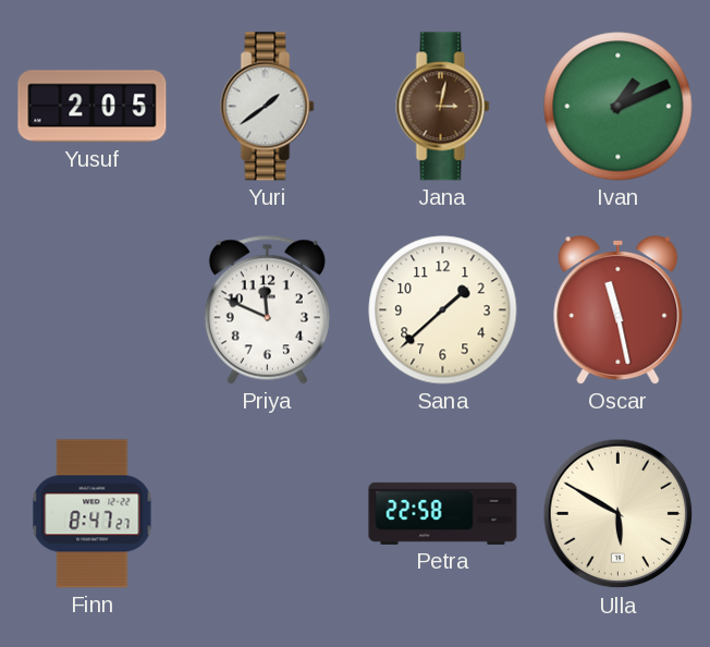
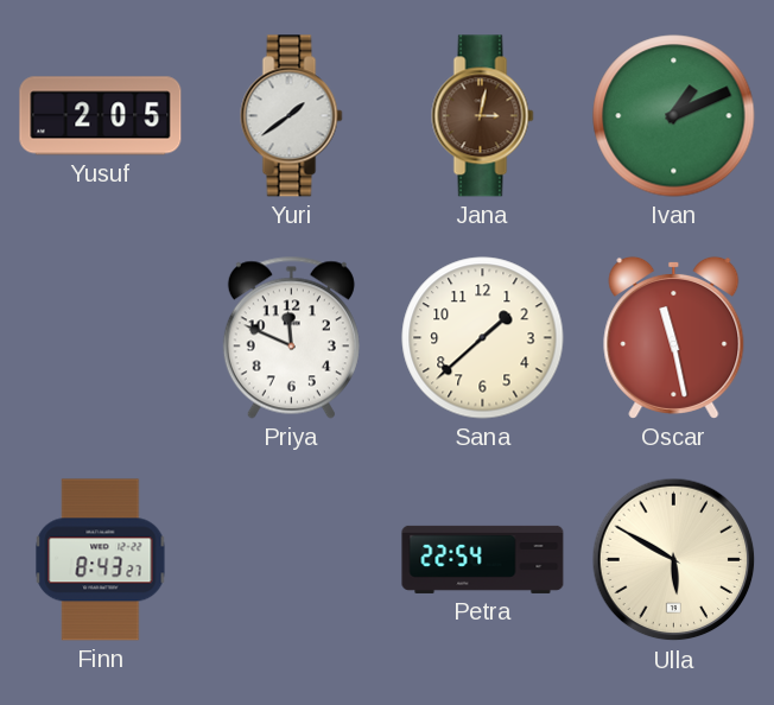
Finn: 8:47 -> 8:43 (101, 560)
Petra: 22:58 -> 22:54 (483, 559)
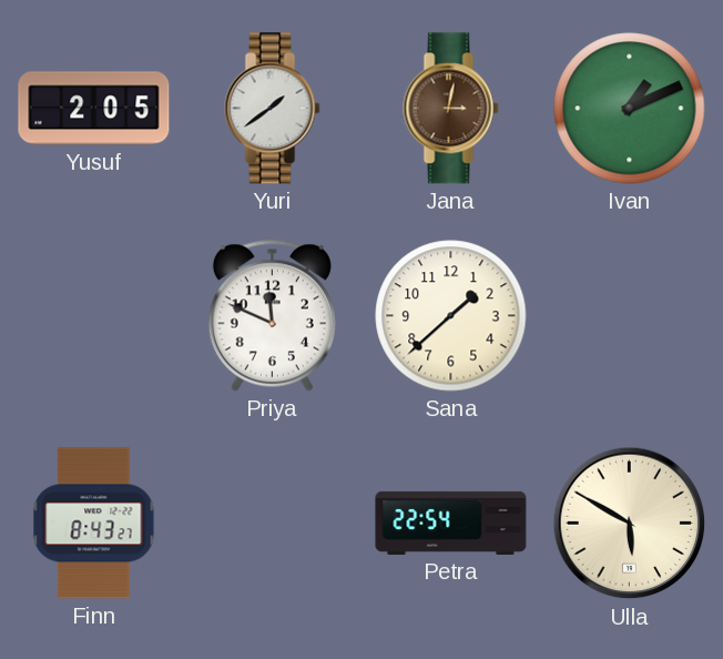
Oscar: 11:28 -> none (674, 337)
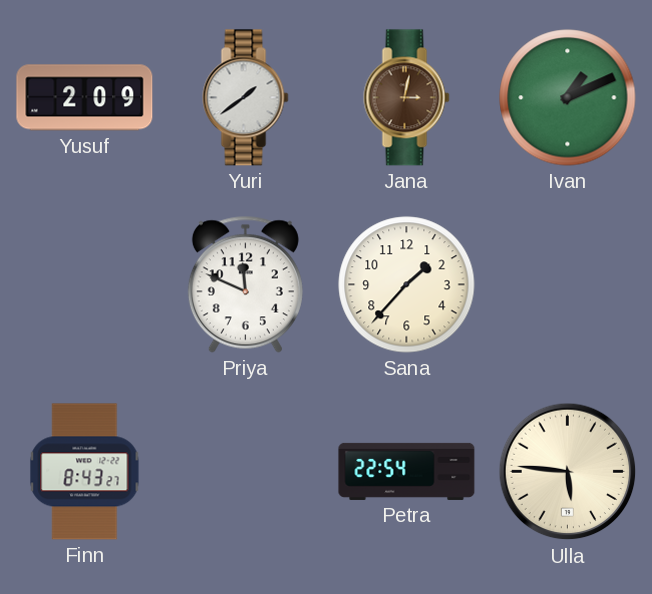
Yusuf: 2:05 -> 2:09 (85, 98)
Sana: 1:38 -> 1:37 (407, 285)
Ulla: 5:50 -> 5:46 (568, 472)
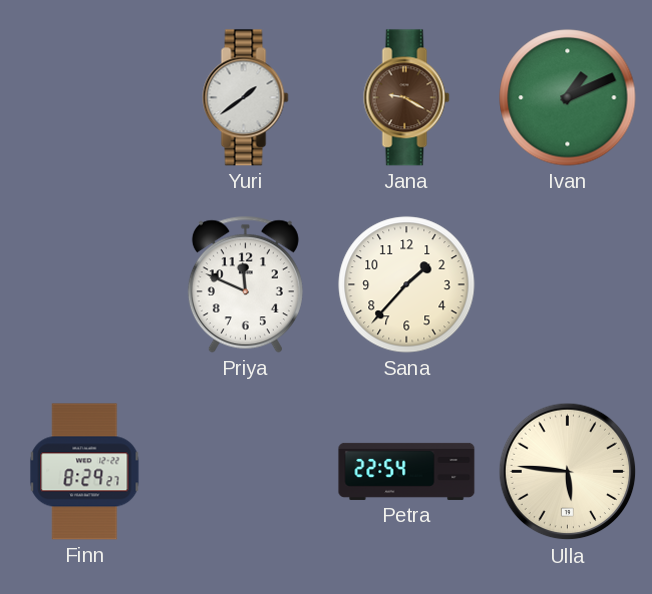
Yusuf: 2:09 -> none (85, 98)
Jana: 3:02 -> 9:20 (407, 98)
Finn: 8:43 -> 8:29 (85, 472)
